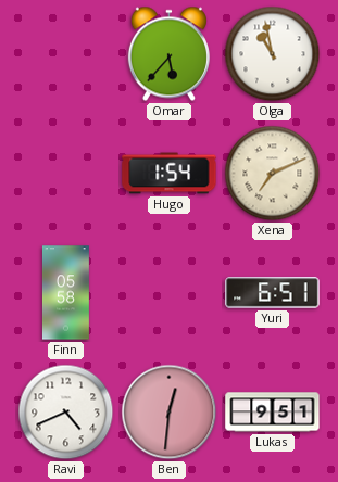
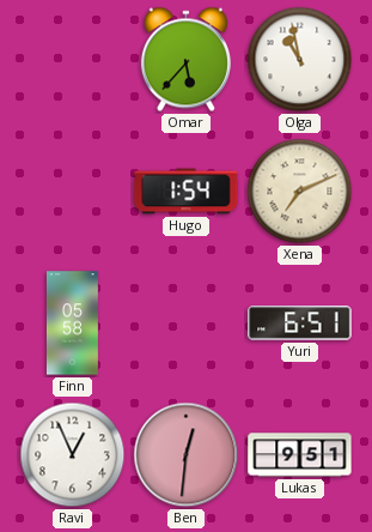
Ravi: 4:41 -> 12:56 (73, 455)
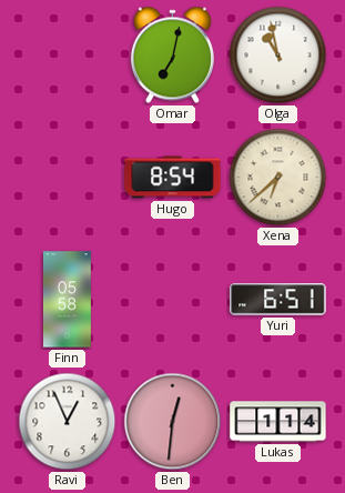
Omar: 5:37 -> 7:02 (172, 56)
Hugo: 1:54 -> 8:54 (173, 178)
Xena: 7:11 -> 6:38 (278, 178)
Lukas: 9:51 -> 1:14 (278, 422)
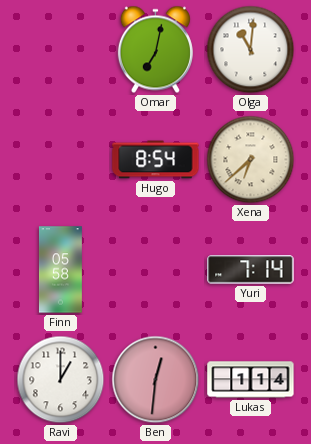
Olga: 10:58 -> 11:01 (251, 50)
Yuri: 6:51 -> 7:14 (251, 270)
Ravi: 12:56 -> 1:00 (61, 380)
